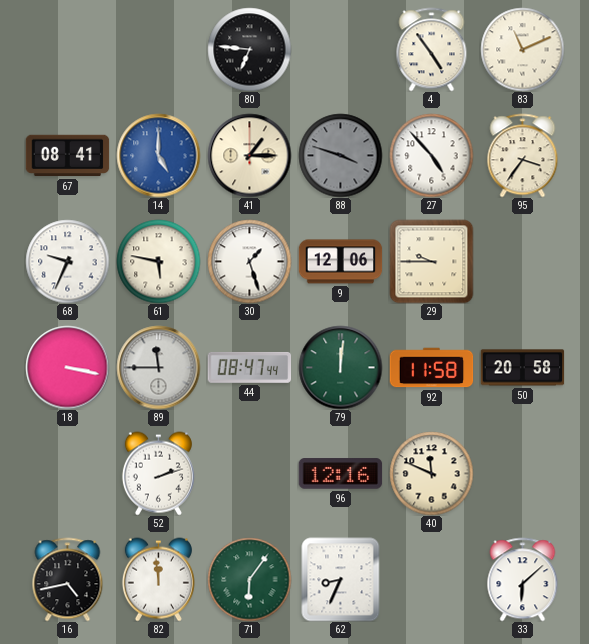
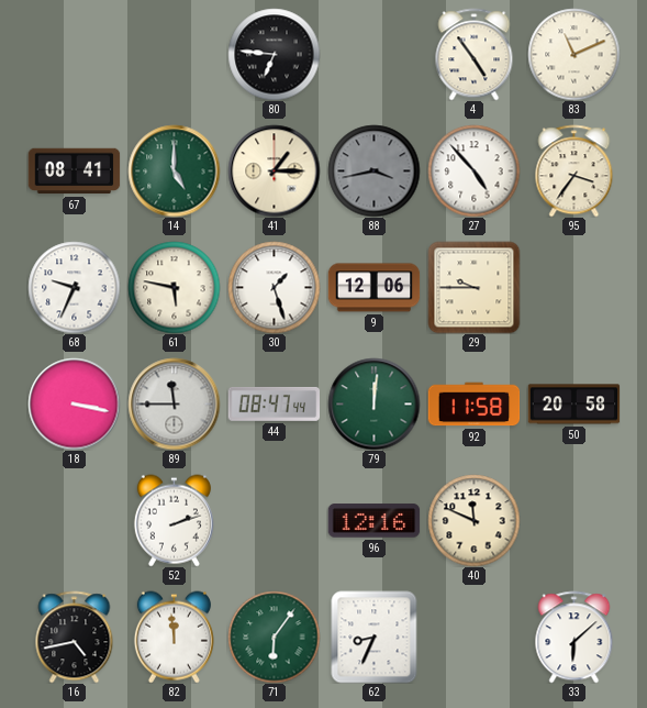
14 dial: blue -> green (174, 170)
88: 3:48 -> 3:43 (373, 170)
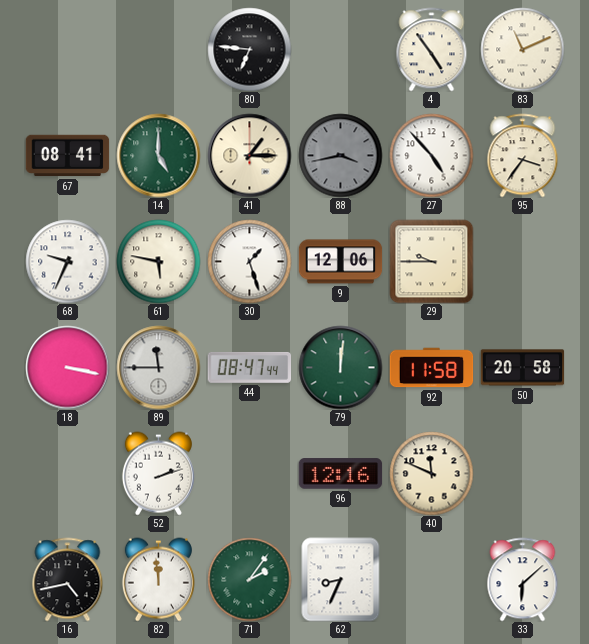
71: 6:06 -> 2:06 (249, 579)
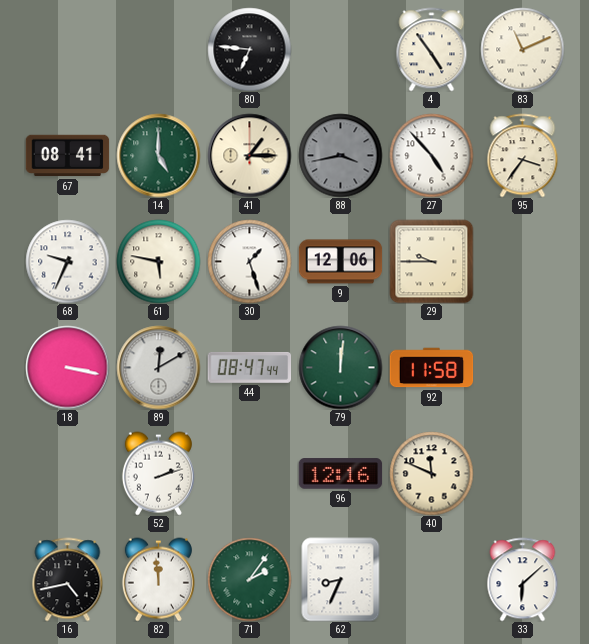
89: 11:45 -> 12:10 (158, 367)
50: 20:58 -> none (522, 368)
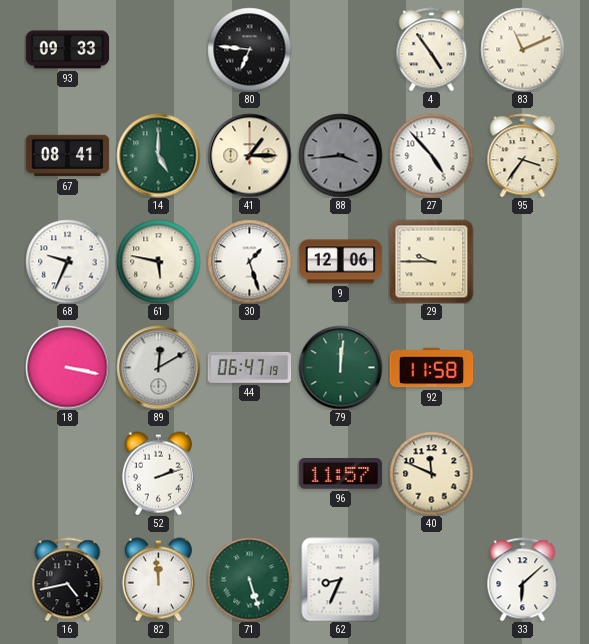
93: none -> 09:33 (67, 50)
88: 3:43 -> 3:44 (340, 155)
44: 08:47 -> 06:47 (249, 367)
96: 12:16 -> 11:57 (340, 474)
71: 2:06 -> 5:27 (249, 579)
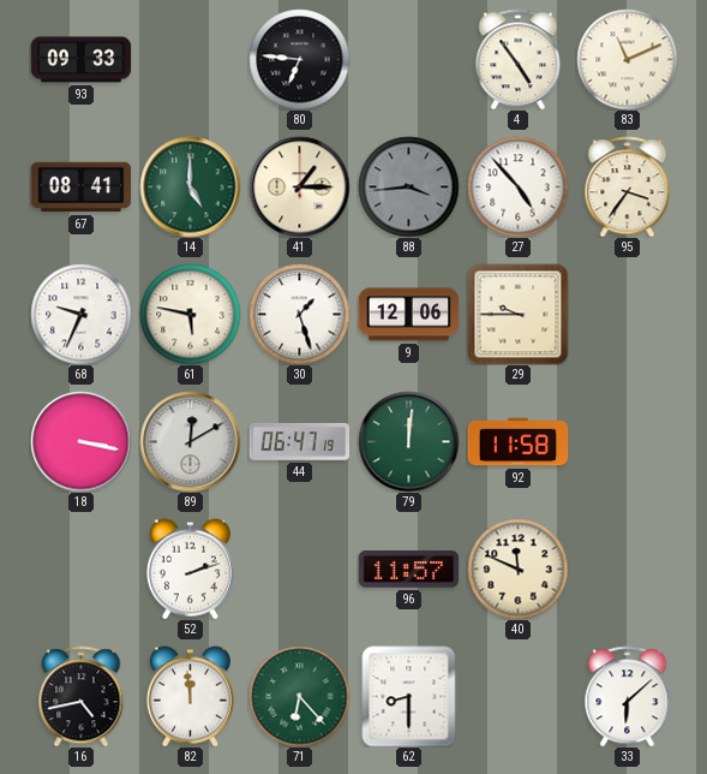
71: 5:27 -> 6:23 (299, 696)
62: 8:34 -> 8:30 (409, 696)
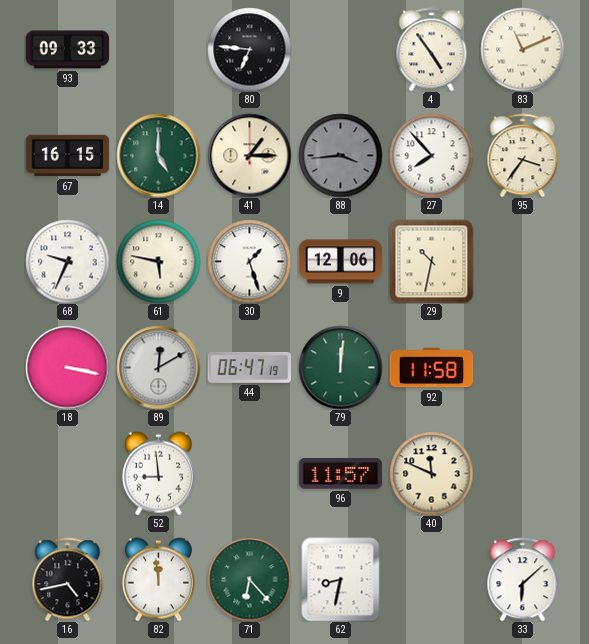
67: 08:41 -> 16:15 (67, 156)
27: 4:53 -> 7:53 (431, 155)
29: 9:45 -> 10:32 (431, 261)
52: 2:12 -> 8:59 (158, 473)
62: 8:30 -> 8:32 (341, 579)
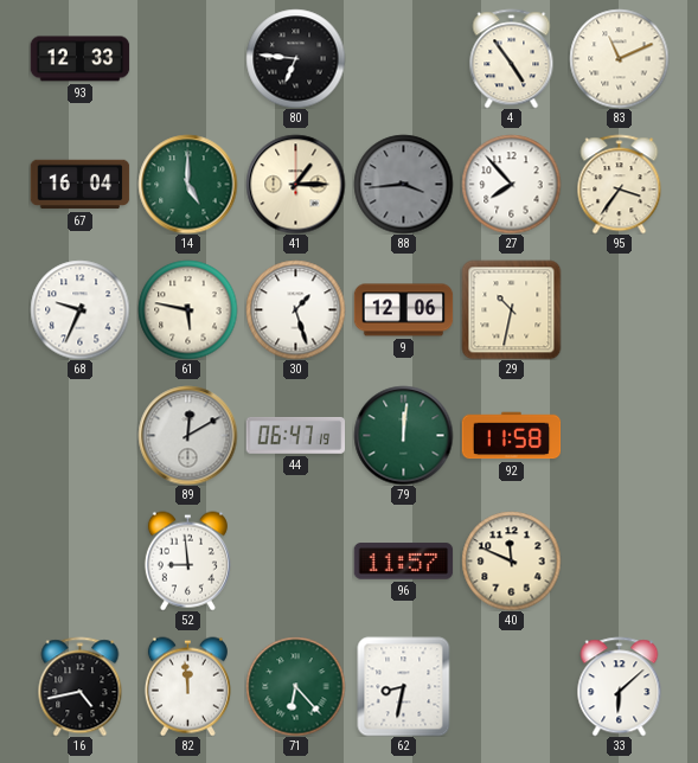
93: 09:33 -> 12:33 (79, 59)
67: 16:15 -> 16:04 (79, 185)
18: 3:17 -> none (67, 367)
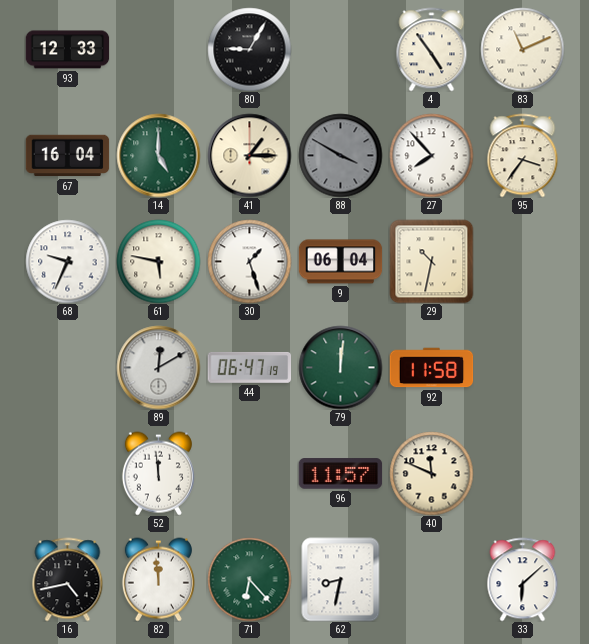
80: 6:46 -> 9:05 (249, 49)
88: 3:44 -> 3:50 (340, 155)
9: 12:06 -> 06:04 (340, 262)
52: 8:59 -> 11:59 (158, 473)
